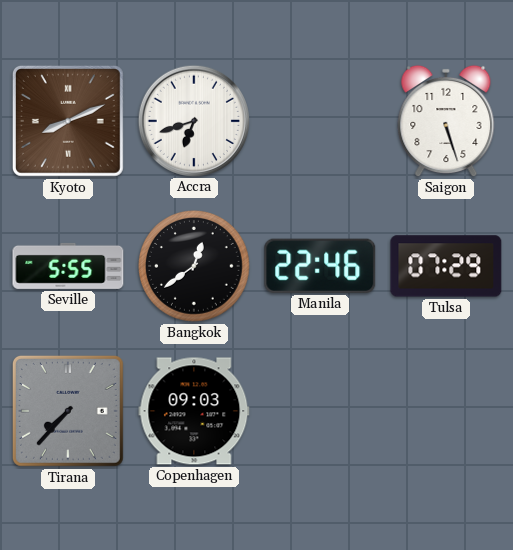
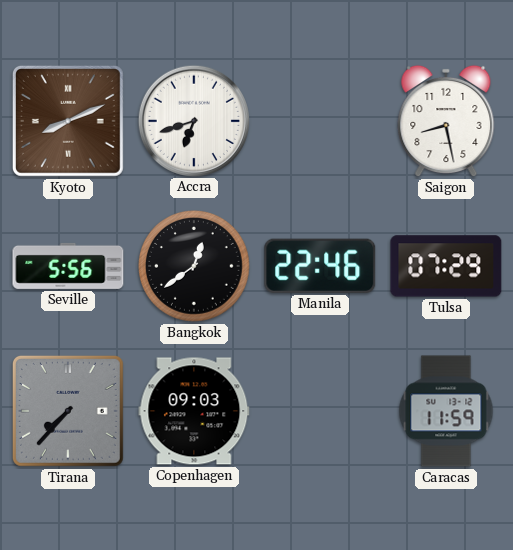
Saigon: 5:27 -> 8:28 (446, 121)
Seville: 5:55 -> 5:56 (68, 266)
Caracas: none -> 11:59 (446, 411)
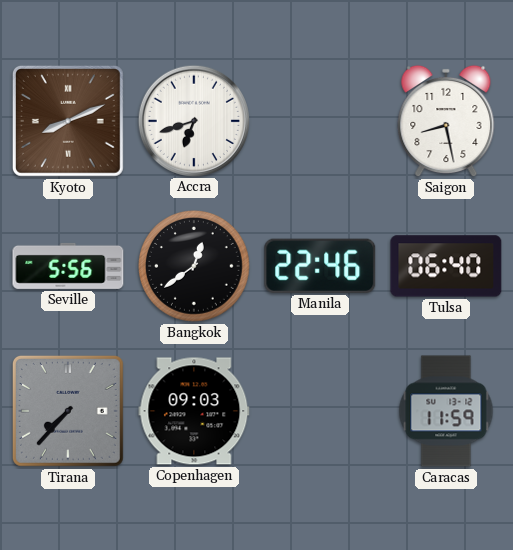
Tulsa: 07:29 -> 06:40 (446, 266)
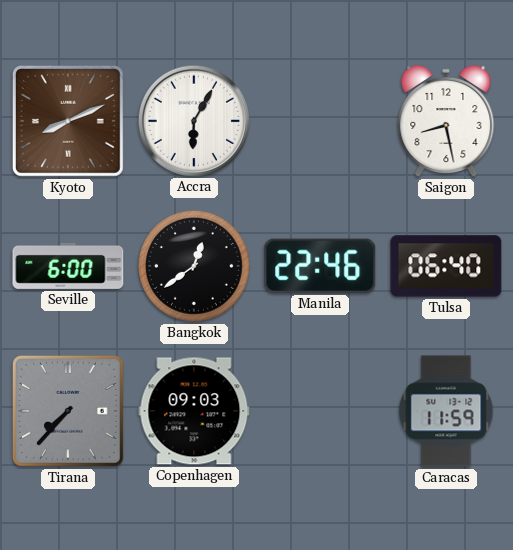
Accra: 6:42 -> 6:05 (193, 120)
Seville: 5:56 -> 6:00 (68, 266)
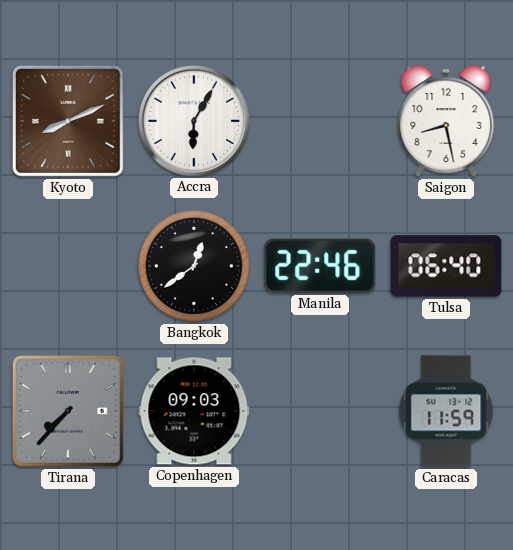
Seville: 6:00 -> none (68, 266)
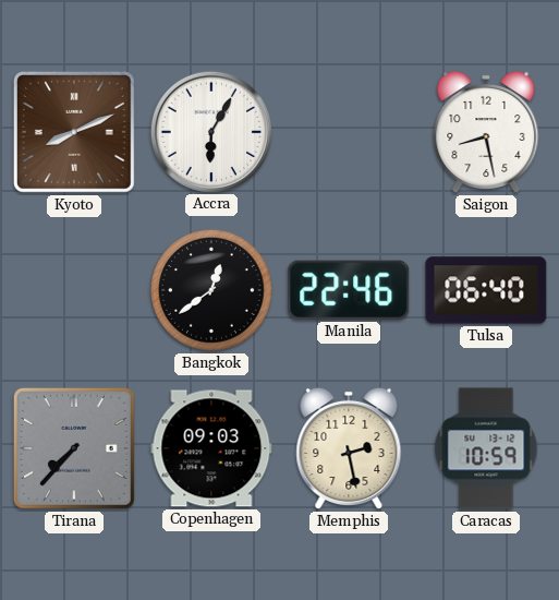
Memphis: none -> 2:28 (349, 448)
Caracas: 11:59 -> 10:59 (486, 448)
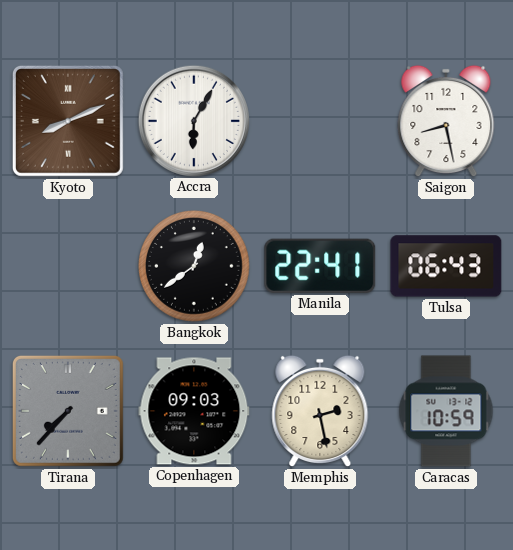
Manila: 22:46 -> 22:41 (320, 266)
Tulsa: 06:40 -> 06:43 (446, 266)
